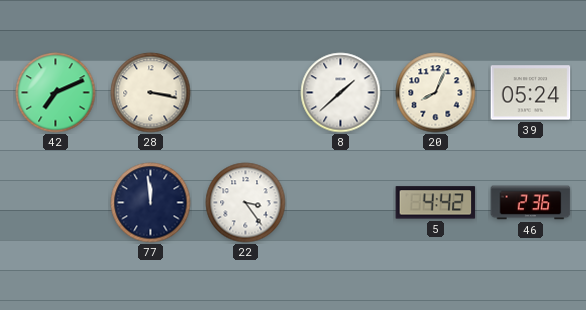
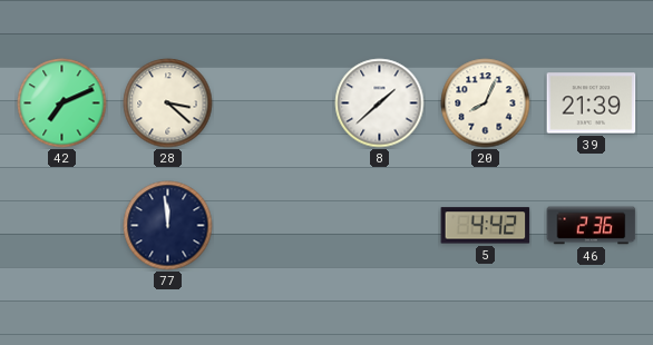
28: 3:17 -> 3:22 (168, 103)
39: 05:24 -> 21:39 (592, 103)
22: 3:24 -> none (246, 203)
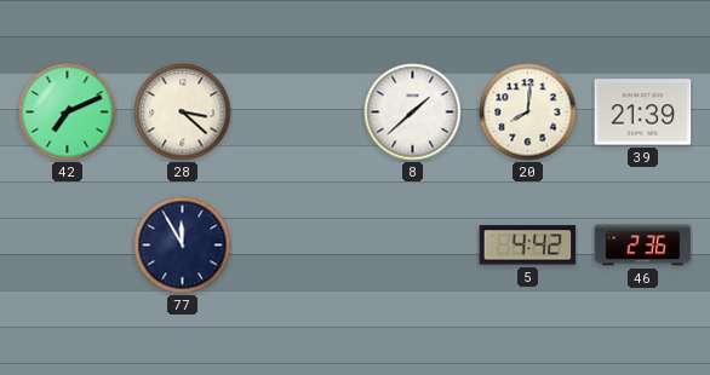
20: 8:04 -> 8:01 (528, 112)
77: 11:59 -> 11:55 (183, 246)
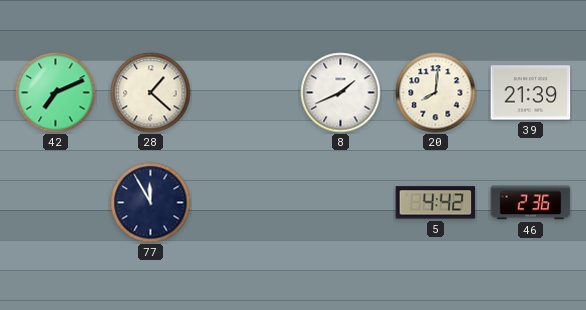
28: 3:22 -> 1:22 (151, 93)
8: 1:38 -> 1:41 (341, 93)
